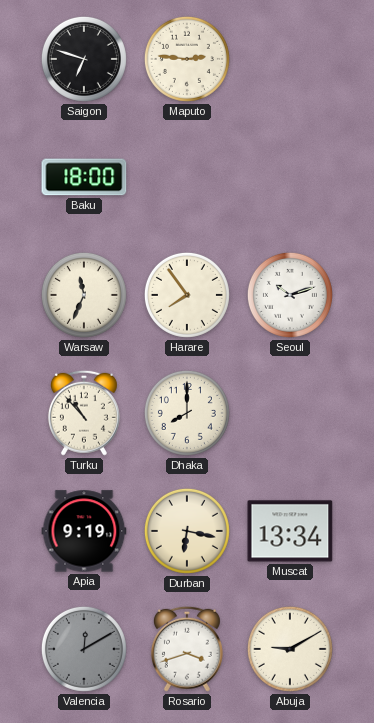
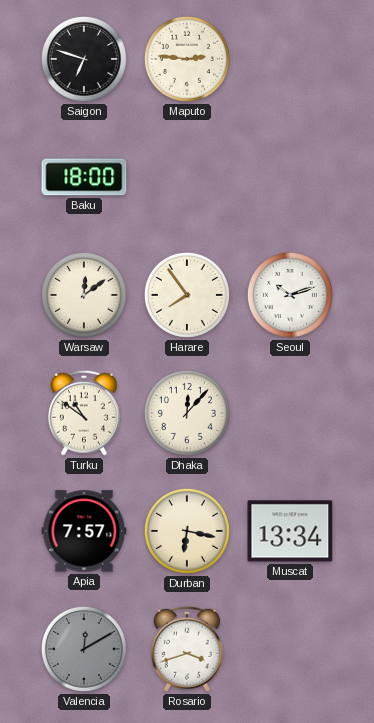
Warsaw: 11:34 -> 12:09 (84, 295)
Turku: 10:53 -> 10:51 (84, 413)
Dhaka: 8:00 -> 12:07 (187, 413)
Apia: 9:19 -> 7:57 (84, 531)
Abuja: 9:10 -> none (290, 649)
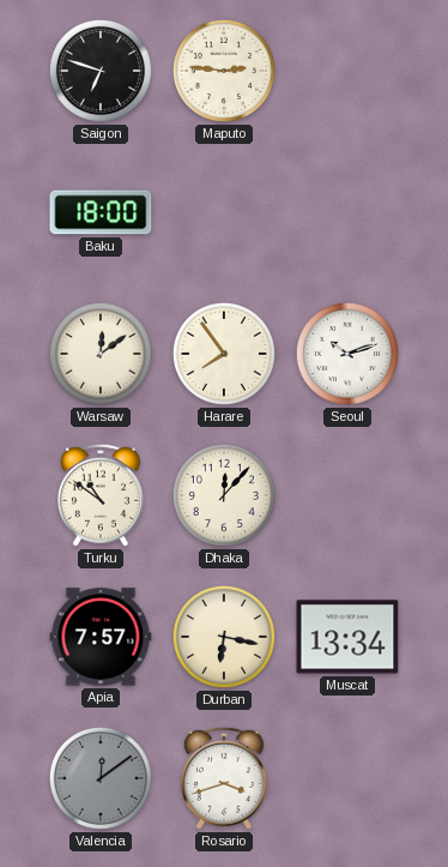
Valencia: 12:10 -> 12:09 (101, 778)
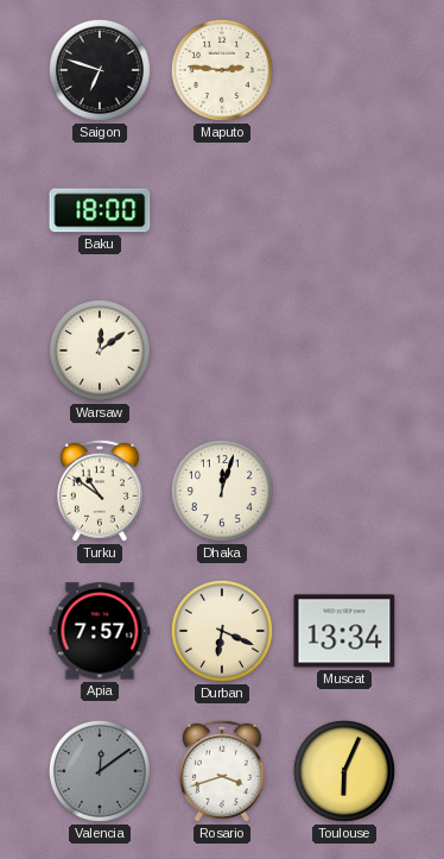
Harare: 7:54 -> none (224, 354)
Seoul: 10:12 -> none (347, 354)
Dhaka: 12:07 -> 12:03 (222, 491)
Durban: 6:17 -> 6:19 (222, 631)
Toulouse: none -> 6:04 (344, 771)
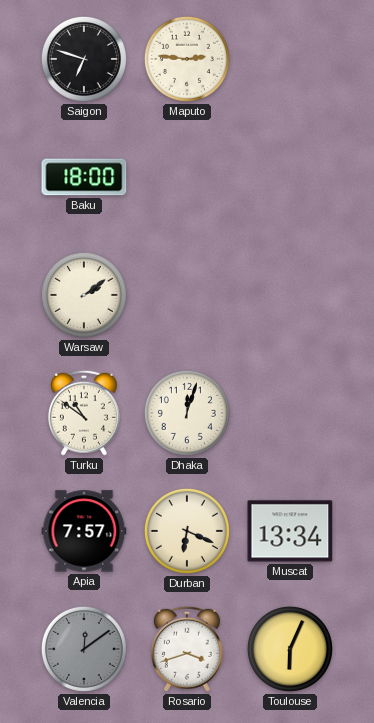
Warsaw: 12:09 -> 2:09 (84, 295)
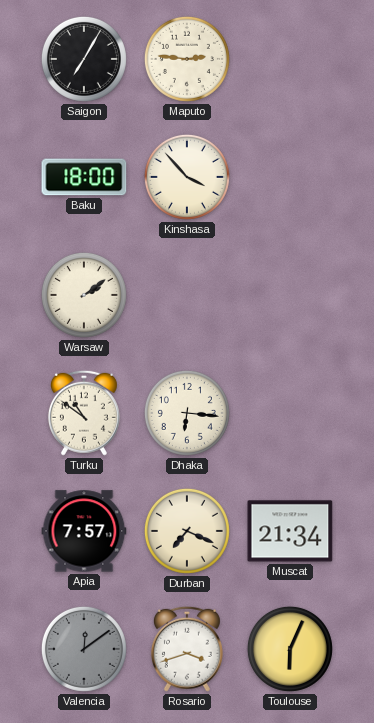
Saigon: 6:48 -> 7:05 (84, 59)
Kinshasa: none -> 3:53 (187, 177)
Dhaka: 12:03 -> 6:16 (187, 413)
Durban: 6:19 -> 7:19 (187, 531)
Muscat: 13:34 -> 21:34 (290, 531)
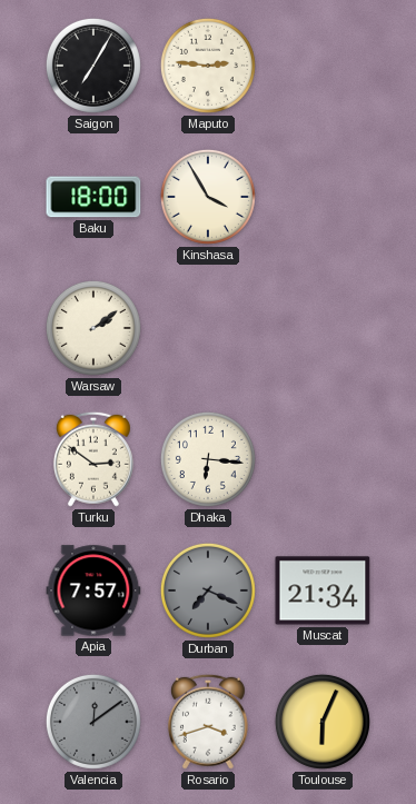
Kinshasa: 3:53 -> 3:55 (208, 197)
Turku: 10:51 -> 2:51 (93, 459)
Durban dial: cream -> grey (208, 590)
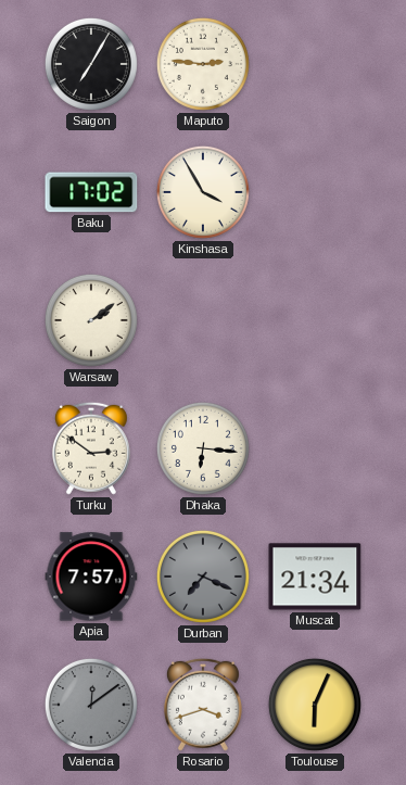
Baku: 18:00 -> 17:02 (91, 192)
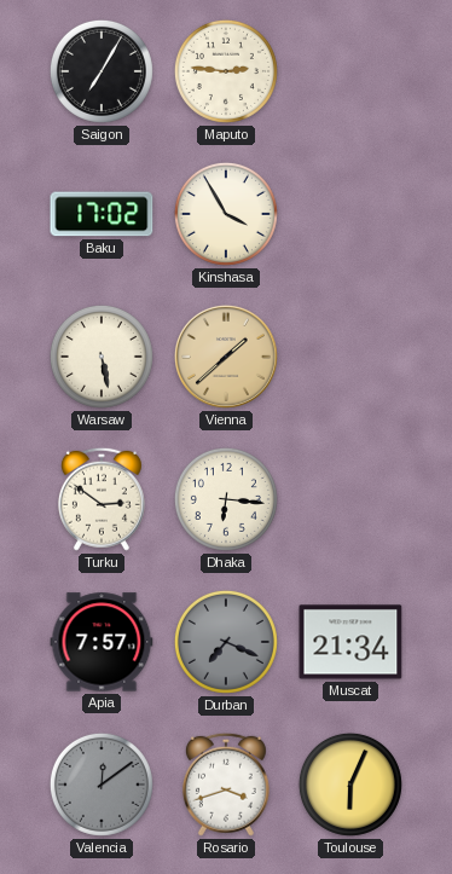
Warsaw: 2:09 -> 5:28 (102, 357)
Vienna: none -> 1:38 (226, 357)
